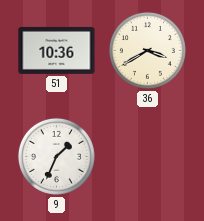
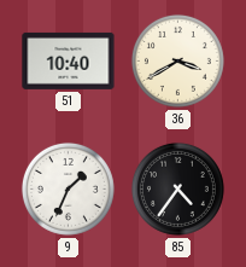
51: 10:36 -> 10:40 (69, 60)
85: none -> 4:36 (177, 188)
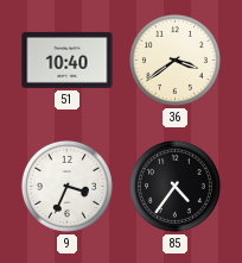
36: 3:40 -> 3:39 (174, 60)
9: 1:34 -> 3:34 (66, 186)
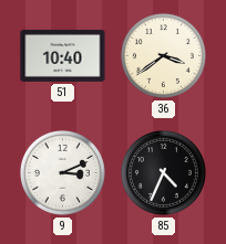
9: 3:34 -> 3:11 (62, 172)
85: 4:36 -> 4:34 (163, 172)
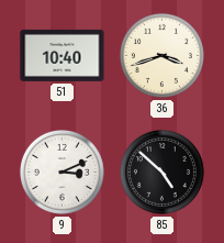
36: 3:39 -> 3:42 (161, 55)
85: 4:34 -> 4:52 (161, 172)
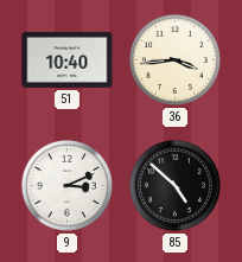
36: 3:42 -> 3:44 (174, 59)
